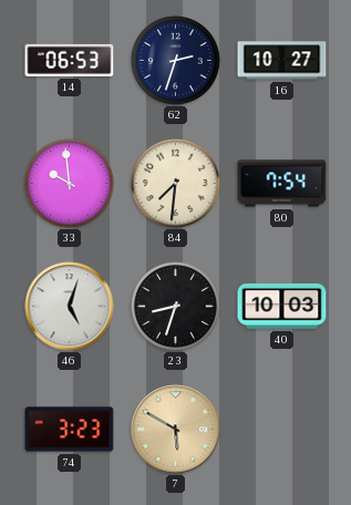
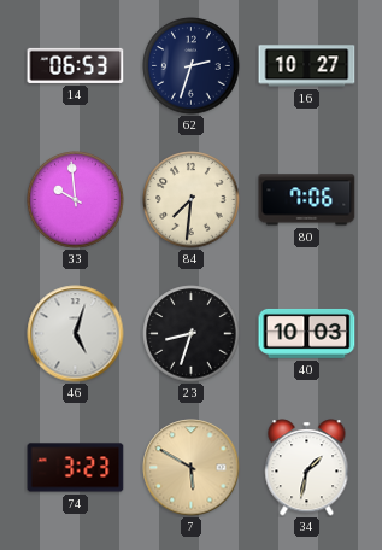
80: 7:54 -> 7:06 (307, 200)
34: none -> 1:32 (307, 468)
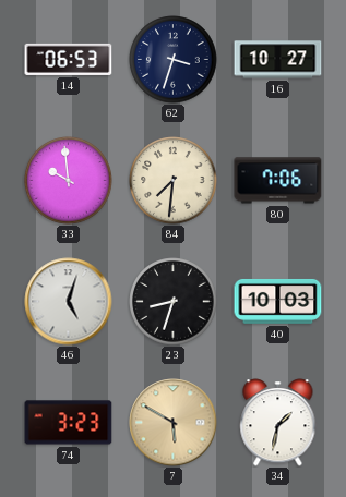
62: 2:33 -> 3:33 (174, 60)
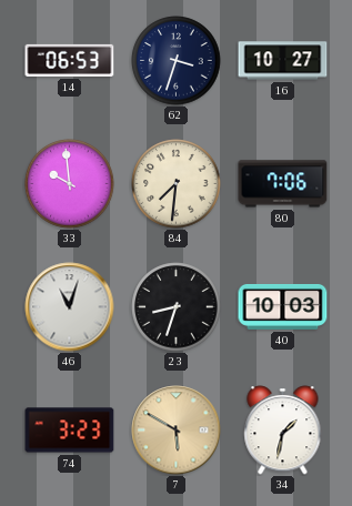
46: 5:03 -> 11:03 (70, 307)
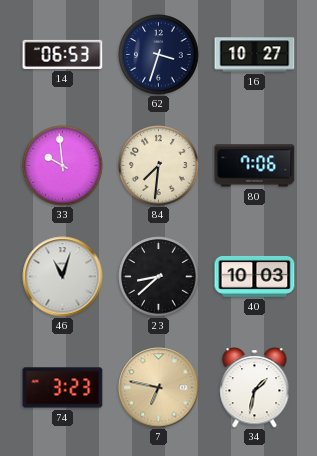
23: 8:33 -> 8:38 (159, 277)
7: 5:50 -> 6:47 (159, 388)
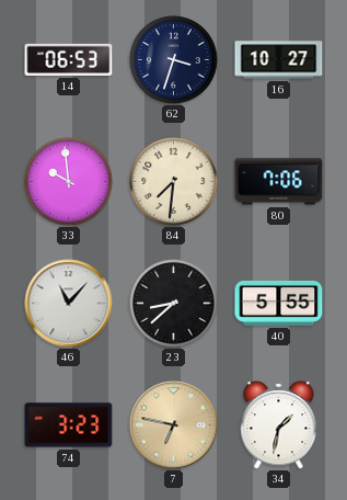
46: 11:03 -> 11:07 (69, 304)
40: 10:03 -> 5:55 (279, 303)
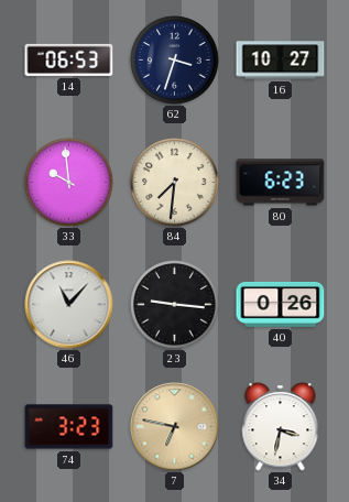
80: 7:06 -> 6:23 (281, 183)
23: 8:38 -> 9:16 (175, 305)
40: 5:55 -> 0:26 (281, 304)
34: 1:32 -> 3:32 (281, 427)
